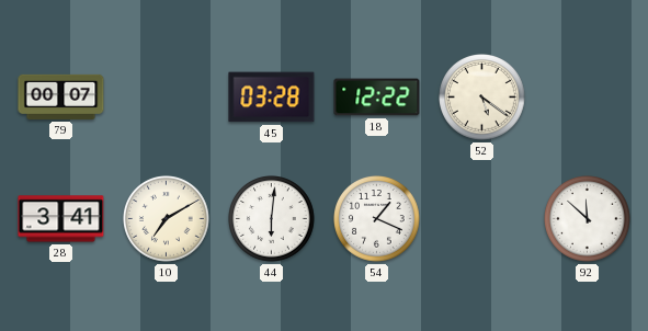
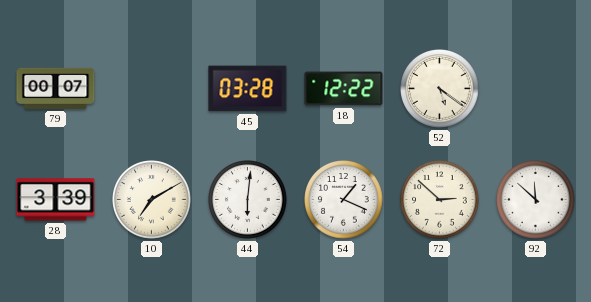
28: 3:41 -> 3:39 (56, 200)
72: none -> 2:52 (440, 200)
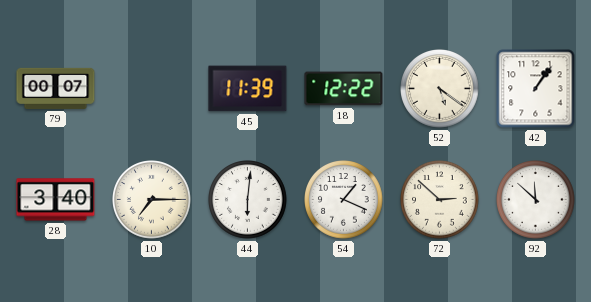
45: 03:28 -> 11:39 (248, 89)
42: none -> 1:06 (536, 89)
28: 3:39 -> 3:40 (56, 200)
10: 7:10 -> 7:15 (152, 200)
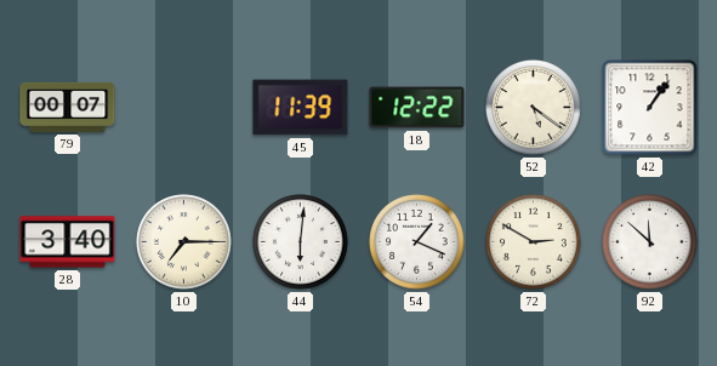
72: 2:52 -> 2:50 (534, 242)
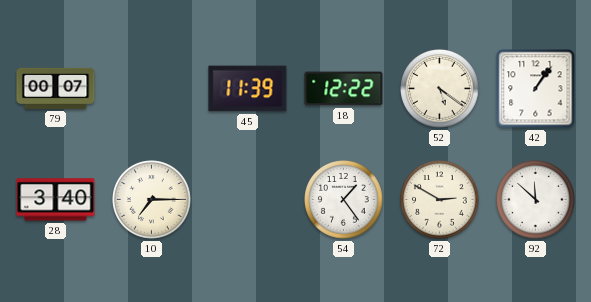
44: 6:01 -> none (301, 242)
54: 1:19 -> 1:24 (344, 200)
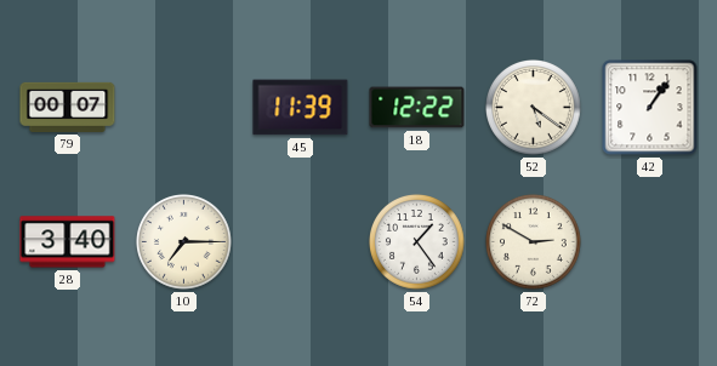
92: 11:52 -> none (536, 200)
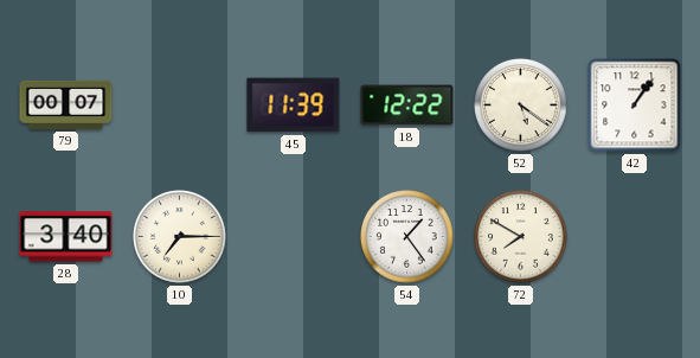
72: 2:50 -> 7:50 (521, 237)
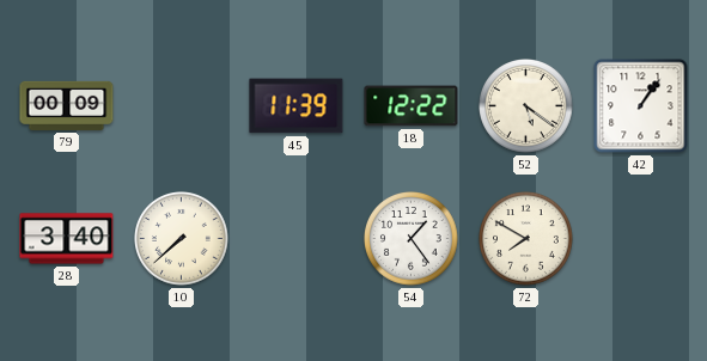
79: 00:07 -> 00:09 (67, 105)
10: 7:15 -> 7:38 (182, 239)
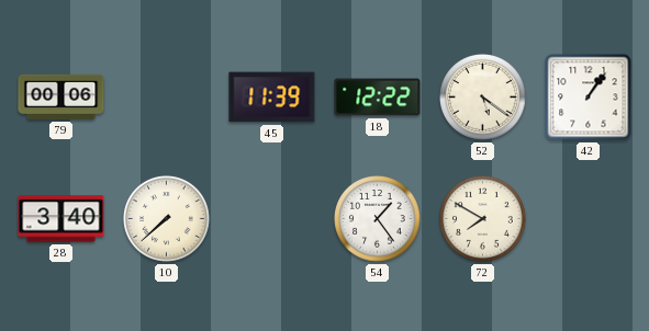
79: 00:09 -> 00:06 (61, 96)
